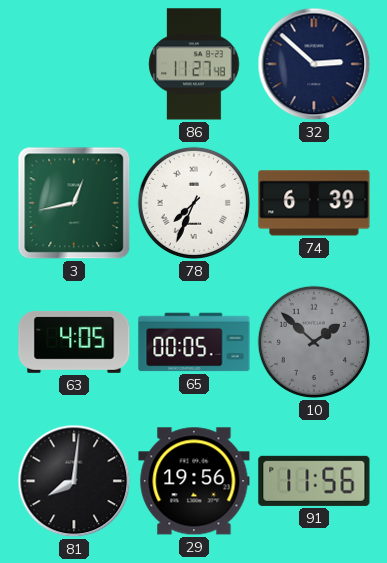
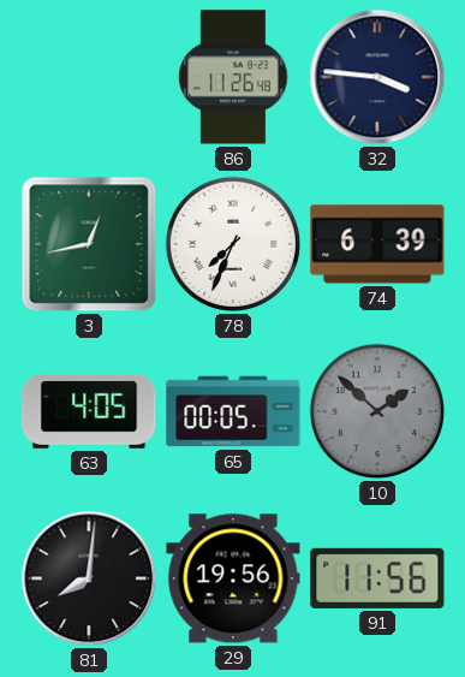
86: 11:27 -> 11:26 (233, 77)
32: 2:52 -> 3:46 (377, 77)
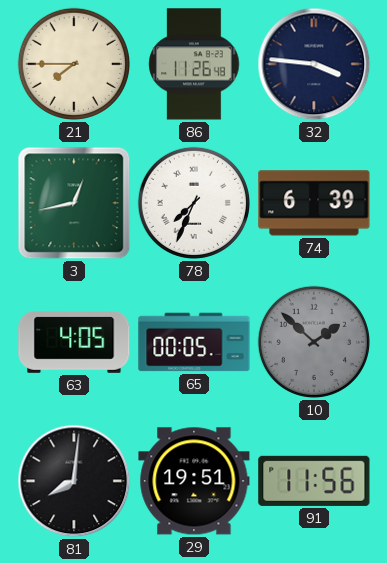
21: none -> 7:45 (74, 64)
29: 19:56 -> 19:51 (194, 481)
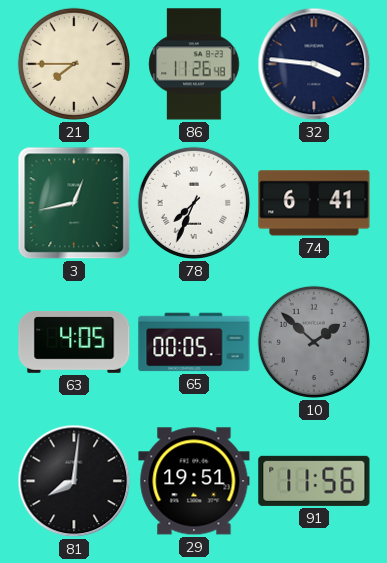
74: 6:39 -> 6:41 (314, 203)
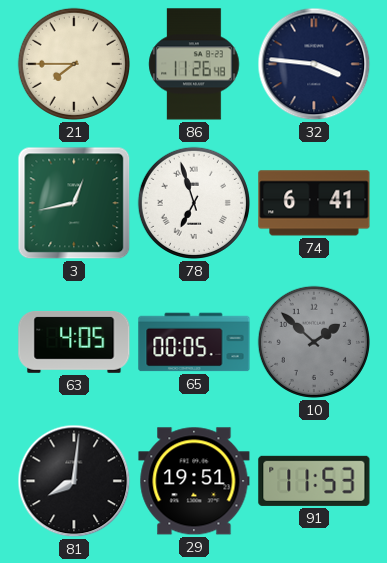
78: 7:34 -> 6:57 (194, 203)
91: 11:56 -> 11:53 (314, 481)
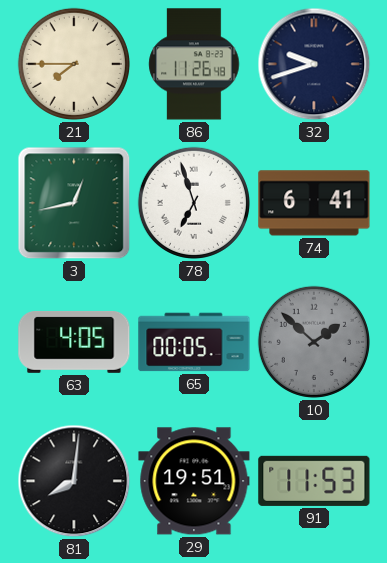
32: 3:46 -> 9:42 (314, 64)
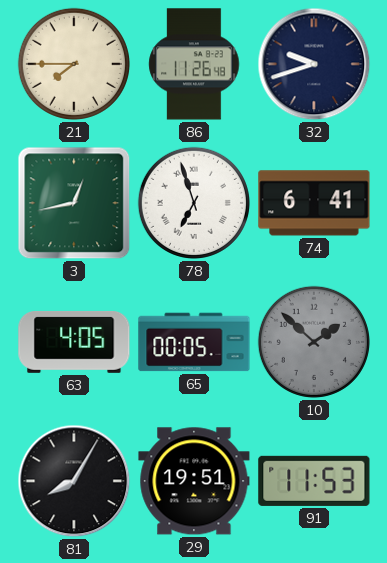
81: 8:01 -> 8:05 (74, 481)
